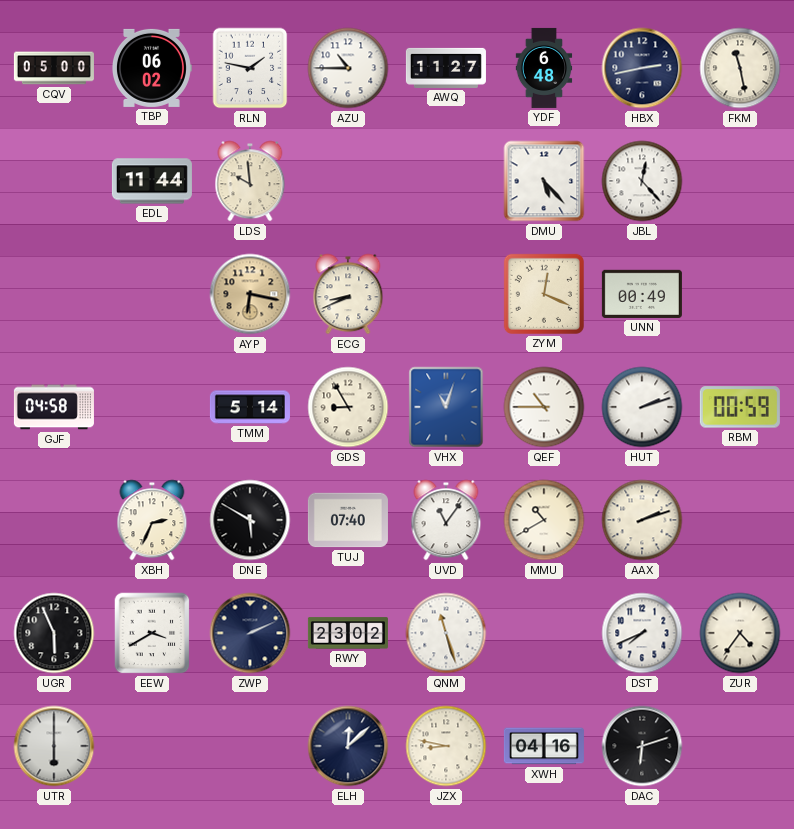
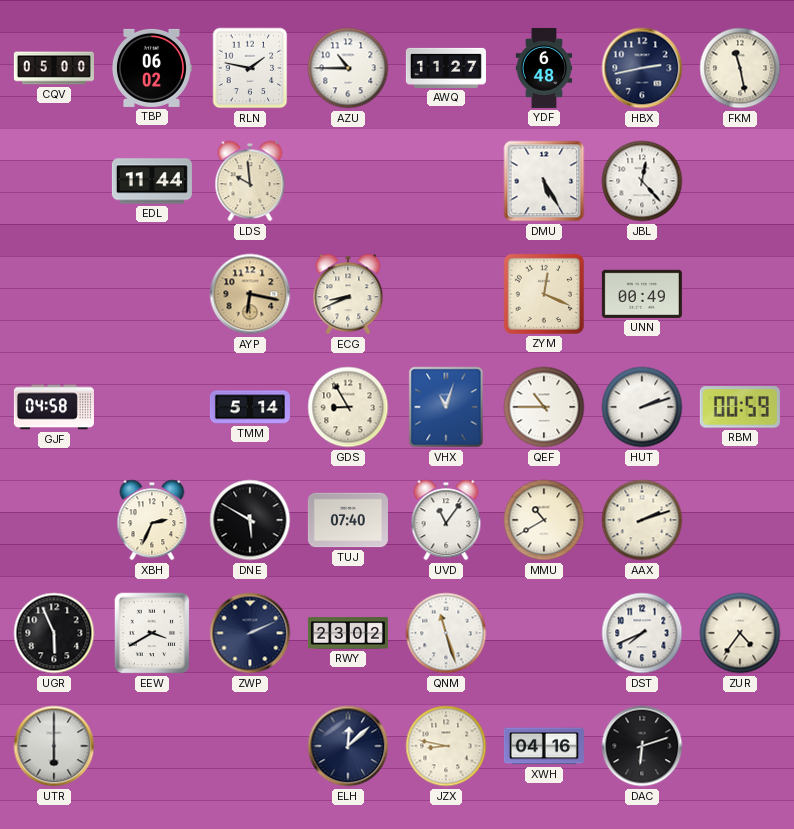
DMU: 5:23 -> 5:25 (544, 181)
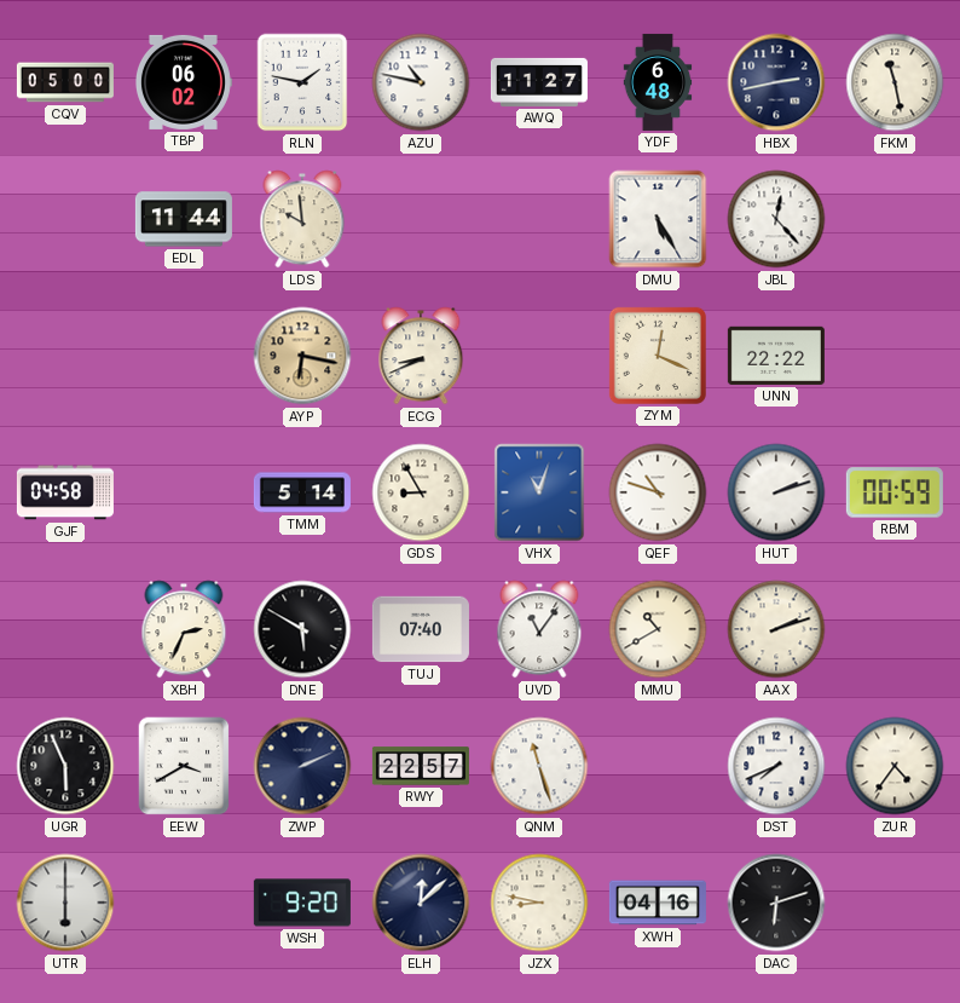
AZU: 10:45 -> 10:47 (421, 82)
UNN: 00:49 -> 22:22 (776, 356)
QEF: 10:45 -> 10:48 (658, 492)
RWY: 23:02 -> 22:57 (421, 766)
WSH: none -> 9:20 (302, 903)
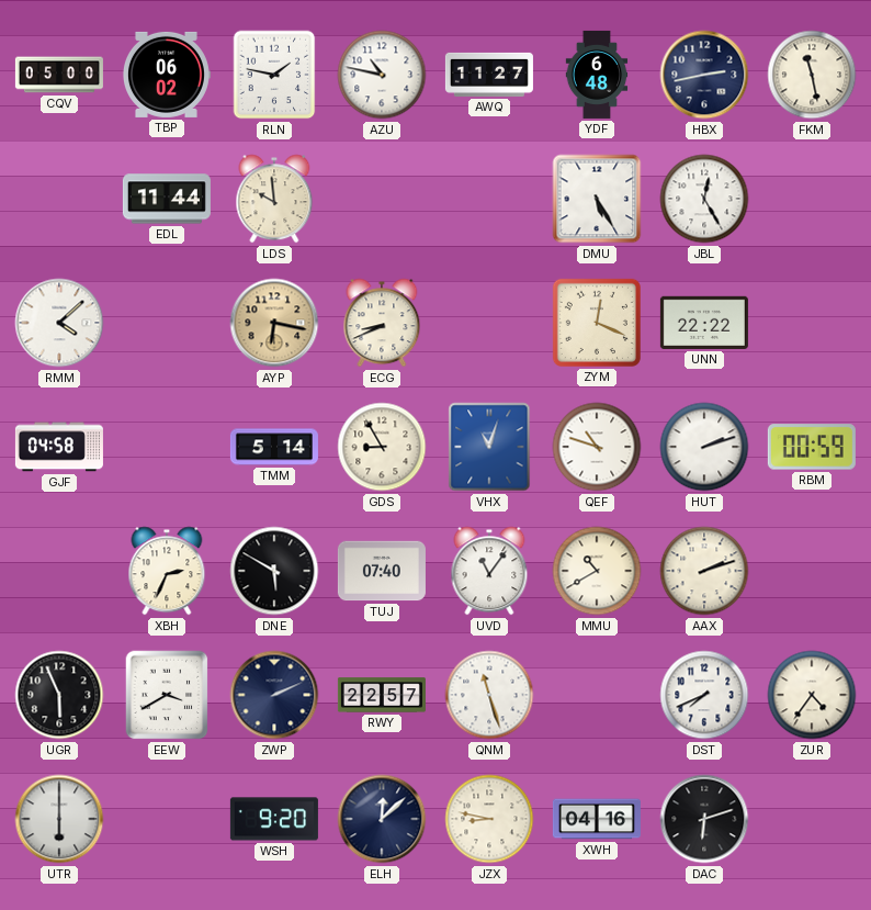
JBL: 12:23 -> 12:25 (704, 199)
RMM: none -> 4:08 (59, 323)
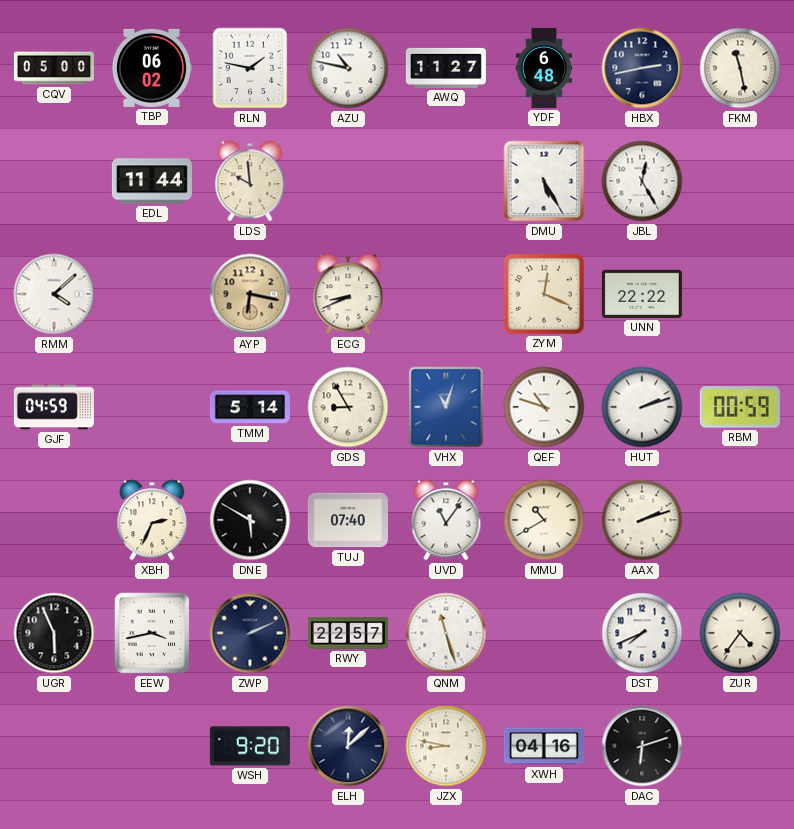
GJF: 04:58 -> 04:59 (54, 407)
EEW: 3:40 -> 3:43 (152, 633)
UTR: 6:00 -> none (59, 819)
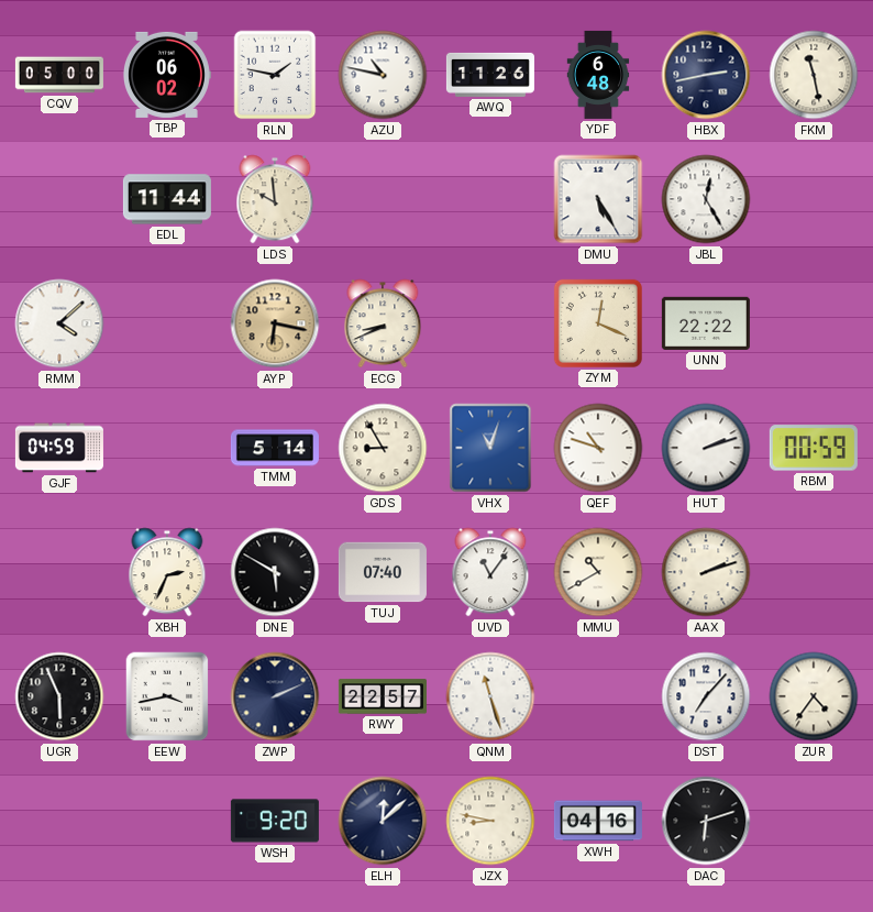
AWQ: 11:27 -> 11:26 (490, 75)
DST: 7:41 -> 7:07 (706, 696)
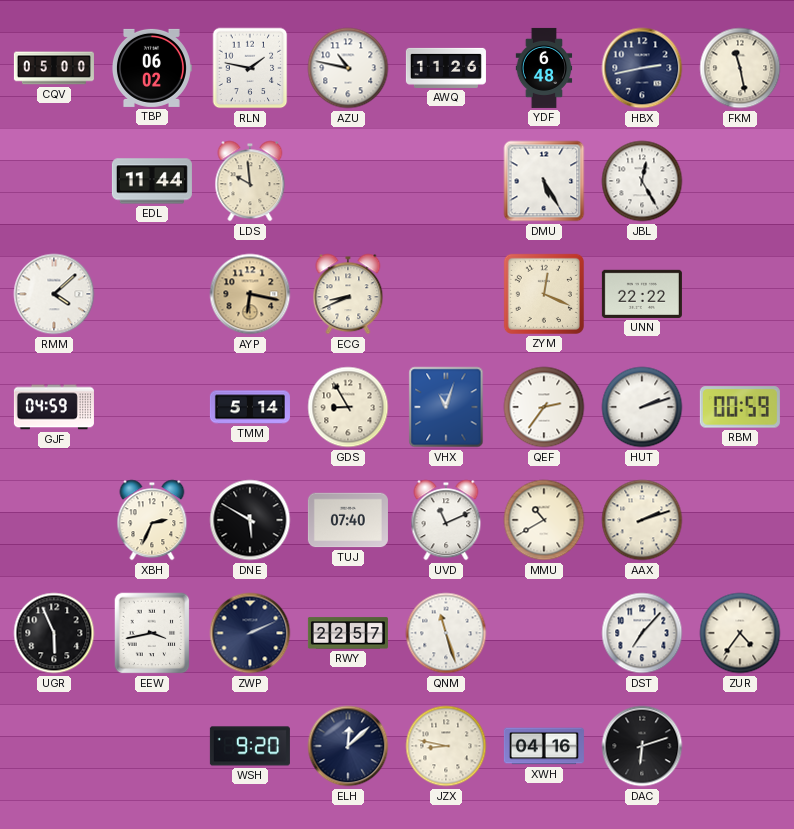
QEF: 10:48 -> 2:36 (544, 407)
UVD: 11:06 -> 11:11 (446, 520)
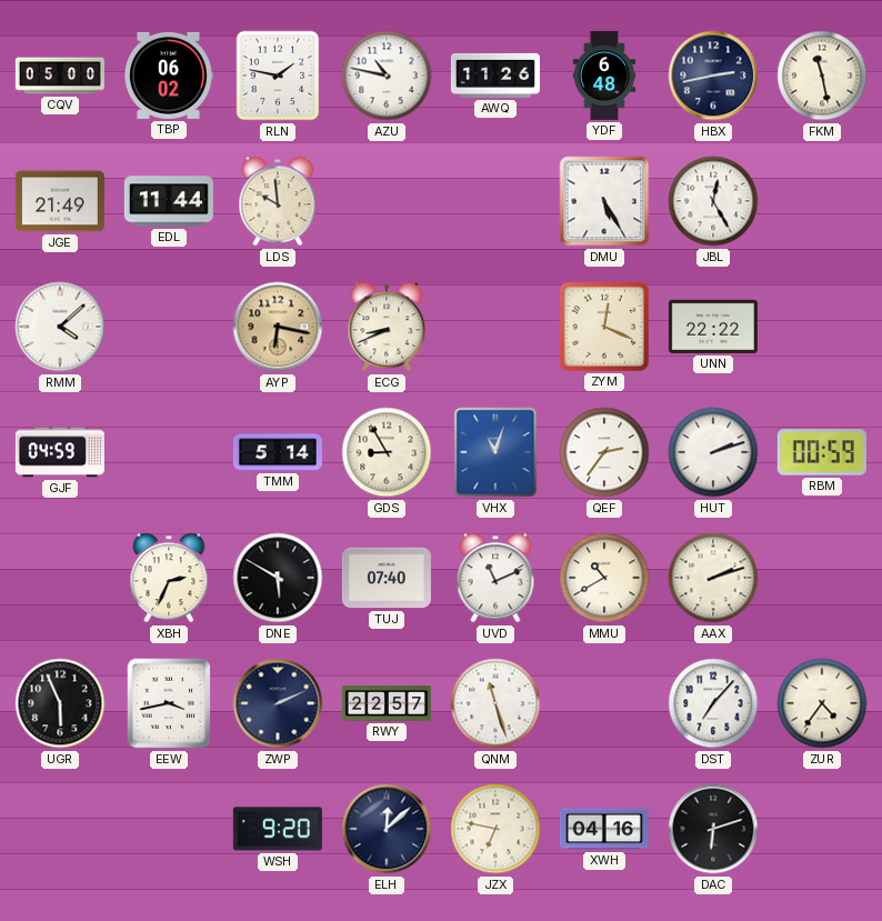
JGE: none -> 21:49 (60, 201)
JZX: 8:47 -> 6:47 (495, 829)
